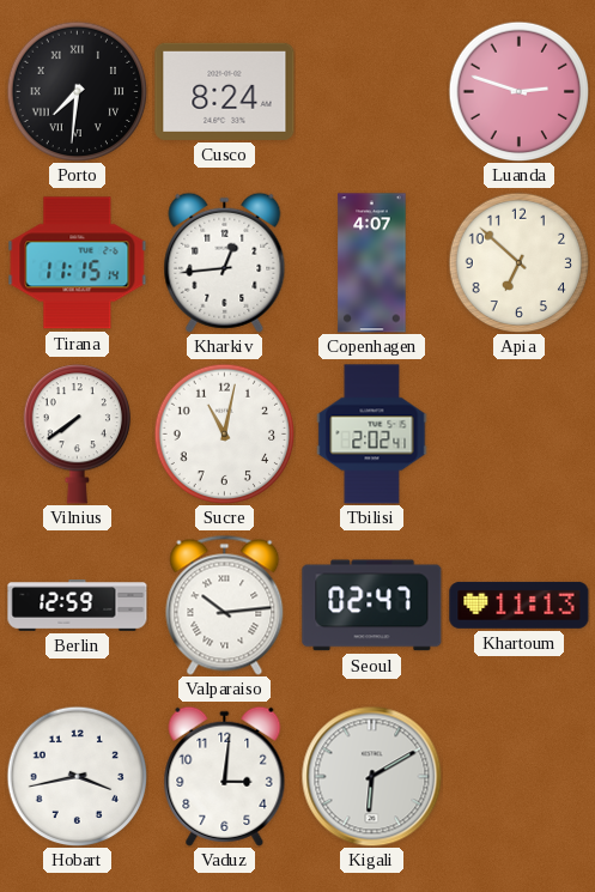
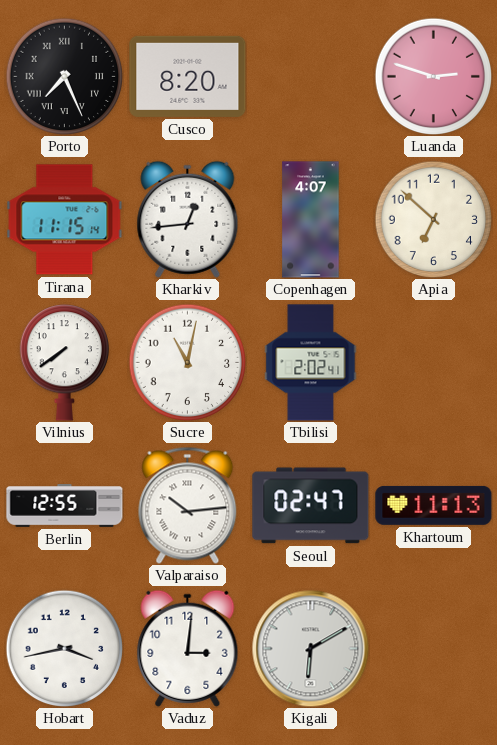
Porto: 7:31 -> 7:26 (64, 76)
Cusco: 8:24 -> 8:20 (188, 76)
Berlin: 12:59 -> 12:55 (65, 506)
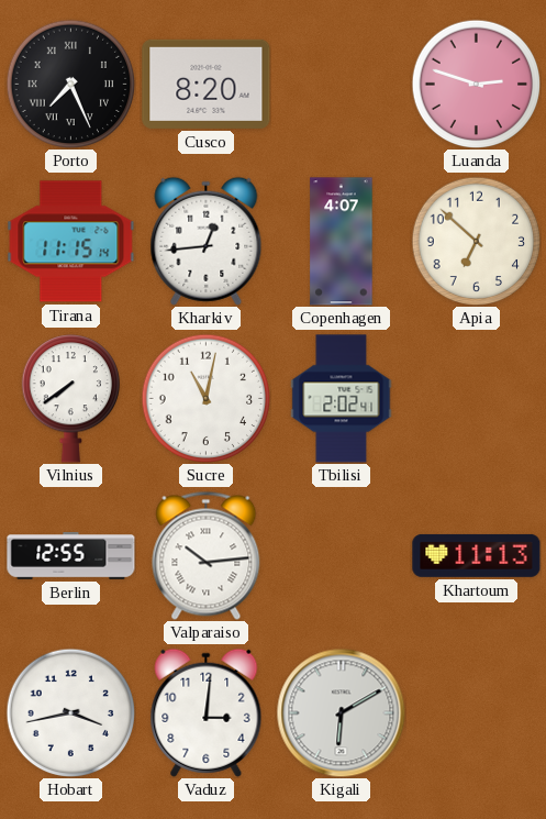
Seoul: 02:47 -> none (311, 506)
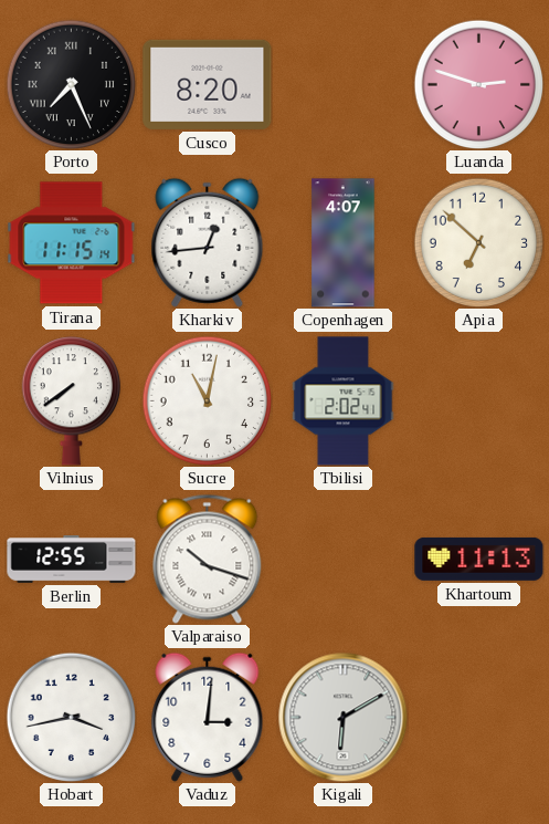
Valparaiso: 10:14 -> 10:18 (208, 559)
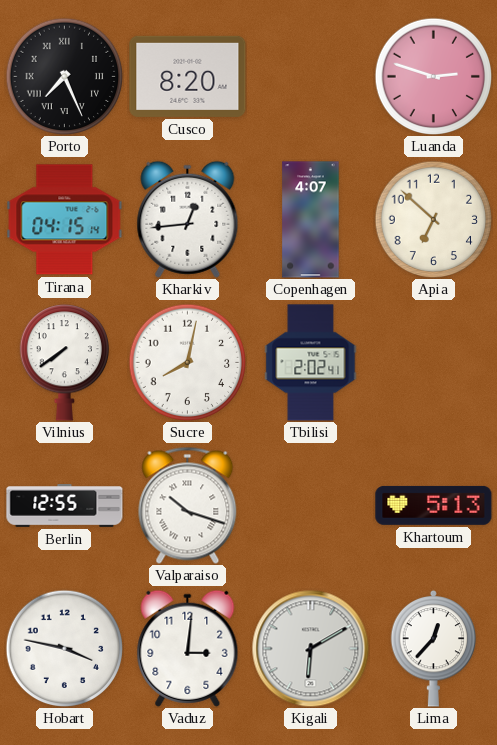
Tirana: 11:15 -> 04:15 (65, 220)
Sucre: 11:02 -> 8:02 (187, 362)
Khartoum: 11:13 -> 5:13 (434, 505)
Hobart: 3:43 -> 3:47 (64, 648)
Lima: none -> 12:37 (434, 648)
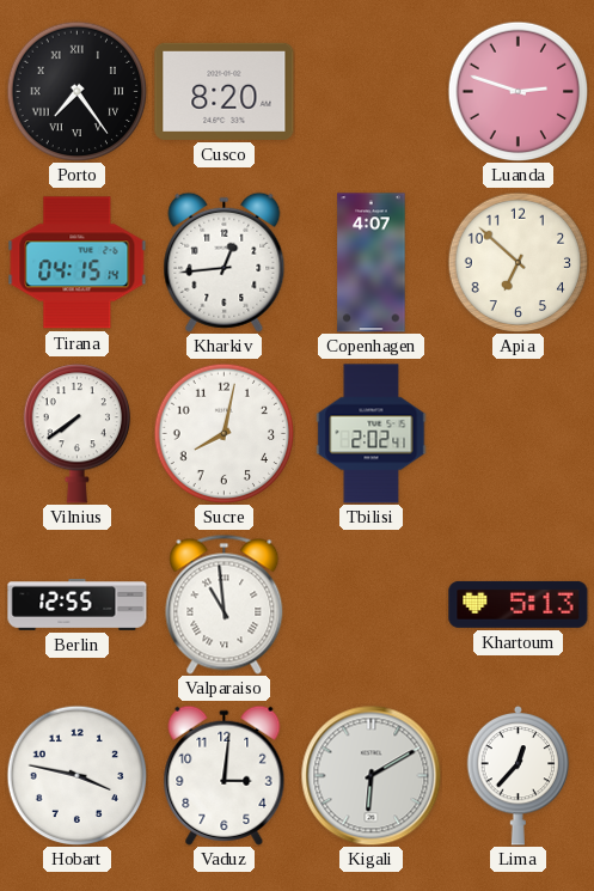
Porto: 7:26 -> 7:24 (76, 91)
Valparaiso: 10:18 -> 10:59 (225, 604)
